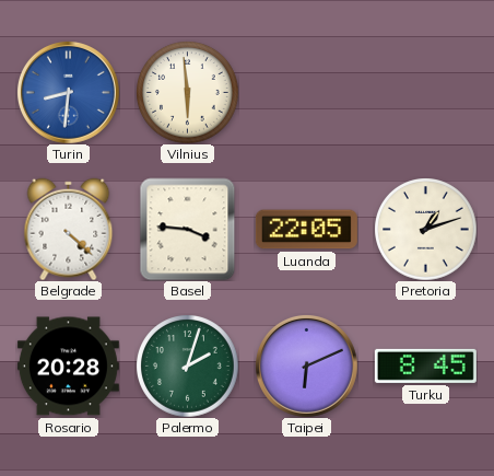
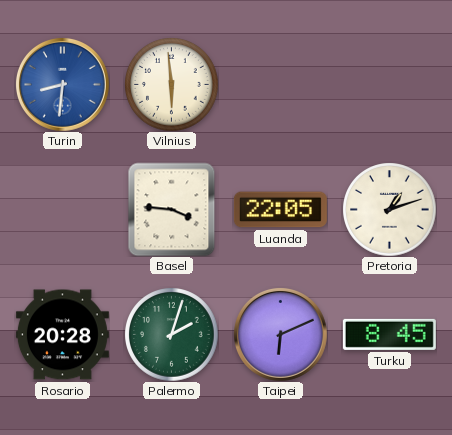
Belgrade: 4:22 -> none (69, 229)
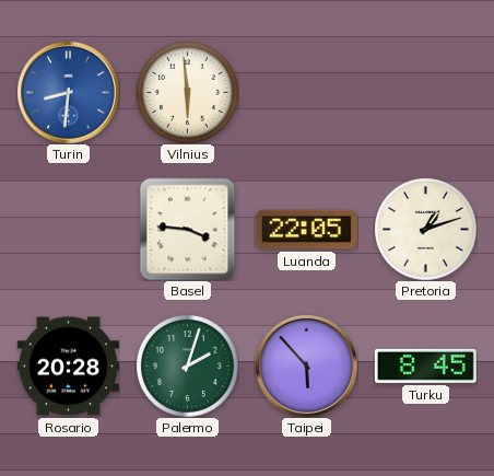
Taipei: 6:11 -> 5:53 (306, 365)
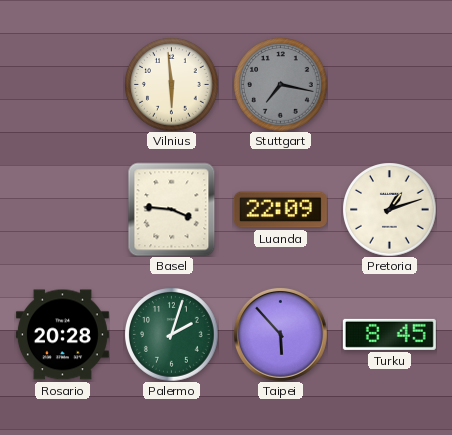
Turin: 8:31 -> none (68, 92)
Stuttgart: none -> 7:17 (280, 84)
Luanda: 22:05 -> 22:09 (280, 210)
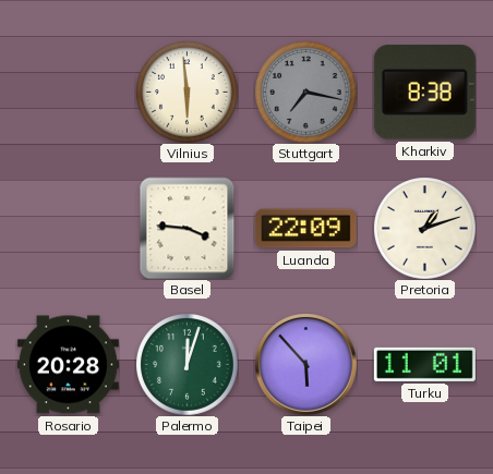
Kharkiv: none -> 8:38 (424, 93)
Palermo: 2:03 -> 12:03 (187, 364)
Turku: 8:45 -> 11:01 (424, 364)
